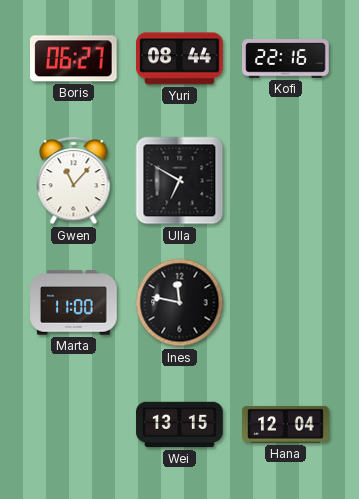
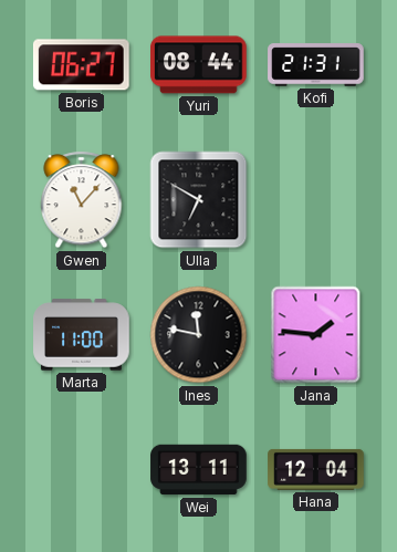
Kofi: 22:16 -> 21:31 (316, 65)
Jana: none -> 1:46 (316, 335)
Wei: 13:15 -> 13:11 (199, 470)
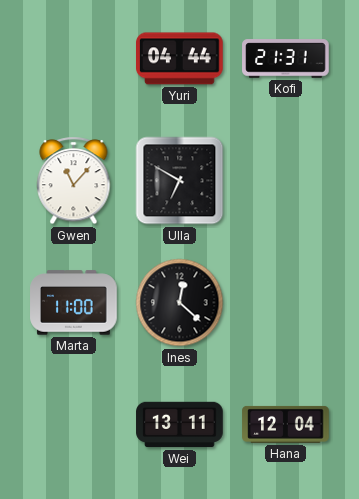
Boris: 06:27 -> none (81, 65)
Yuri: 08:44 -> 04:44 (180, 59)
Ines: 11:47 -> 12:22 (180, 303)
Jana: 1:46 -> none (316, 335)
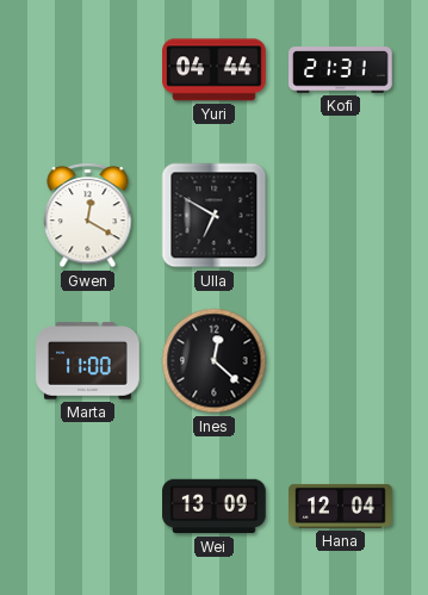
Gwen: 11:07 -> 12:20 (88, 216)
Wei: 13:11 -> 13:09 (215, 507)
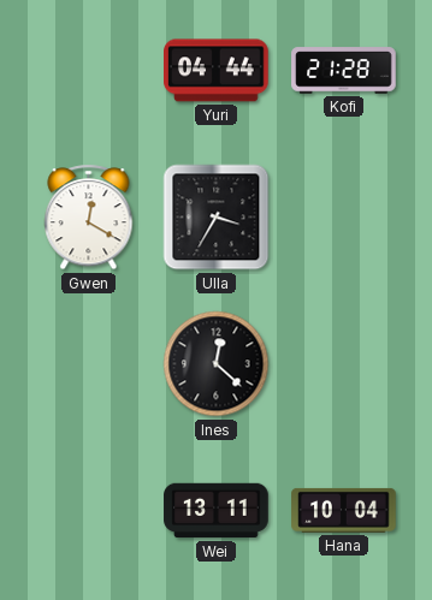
Kofi: 21:31 -> 21:28 (344, 71)
Ulla: 6:50 -> 3:35 (217, 218)
Marta: 11:00 -> none (88, 361)
Wei: 13:09 -> 13:11 (217, 511)
Hana: 12:04 -> 10:04 (344, 510)
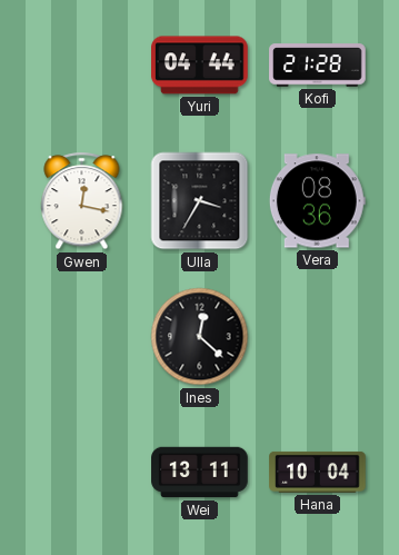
Gwen: 12:20 -> 12:17 (82, 201)
Vera: none -> 08:36 (317, 201)
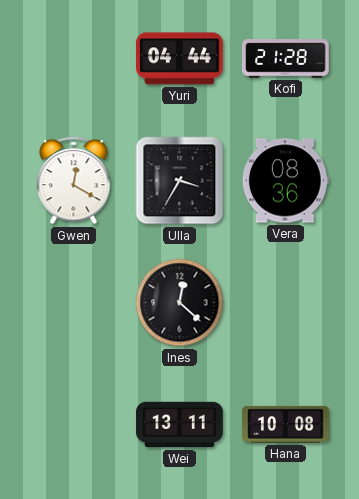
Gwen: 12:17 -> 12:20 (74, 181)
Hana: 10:04 -> 10:08 (286, 424)
